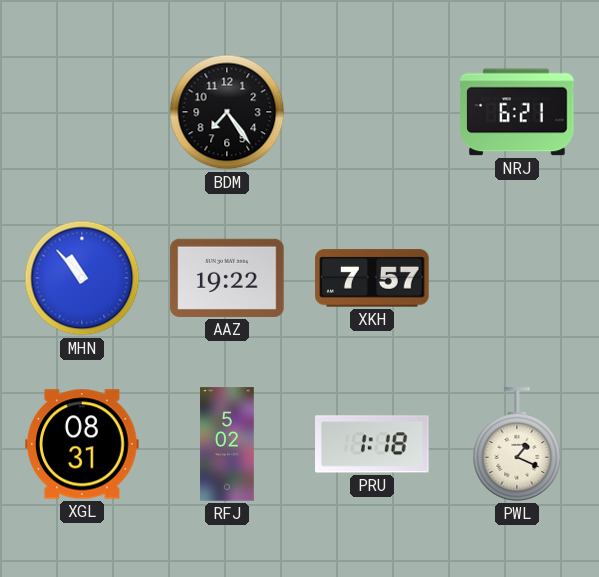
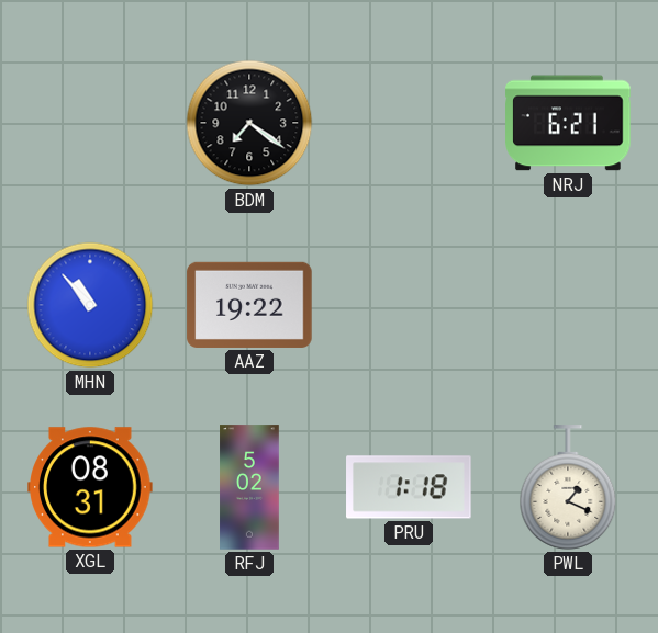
BDM: 7:24 -> 7:21 (249, 123)
XKH: 7:57 -> none (372, 278)
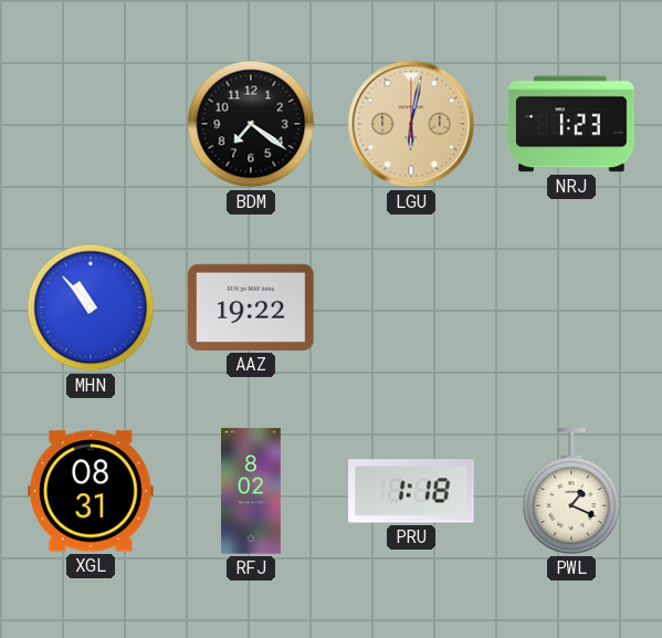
LGU: none -> 6:02 (411, 124)
NRJ: 6:21 -> 1:23 (571, 124)
RFJ: 5:02 -> 8:02 (251, 491)
